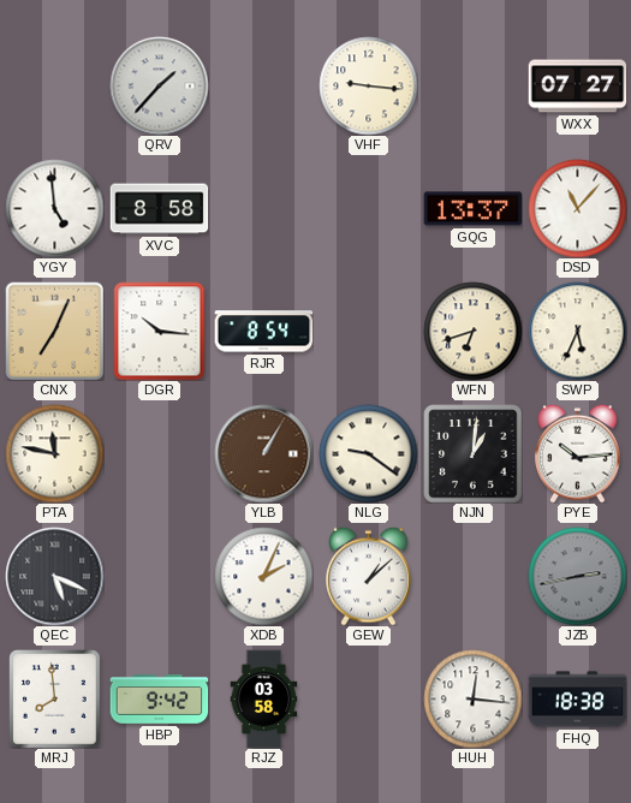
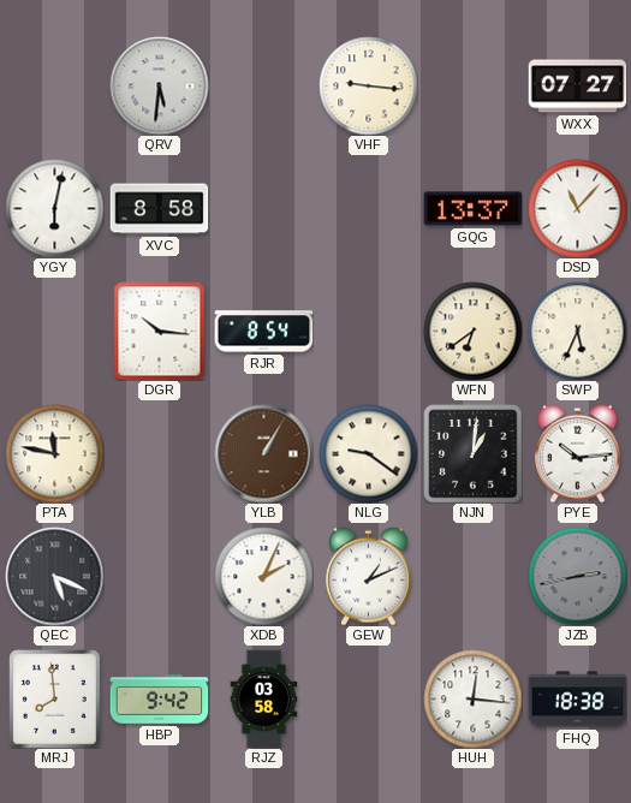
QRV: 1:37 -> 5:31 (159, 85)
YGY: 4:59 -> 6:02 (54, 208)
CNX: 7:04 -> none (54, 331)
WFN: 6:42 -> 6:39 (472, 331)
GEW: 1:08 -> 1:11 (369, 576)
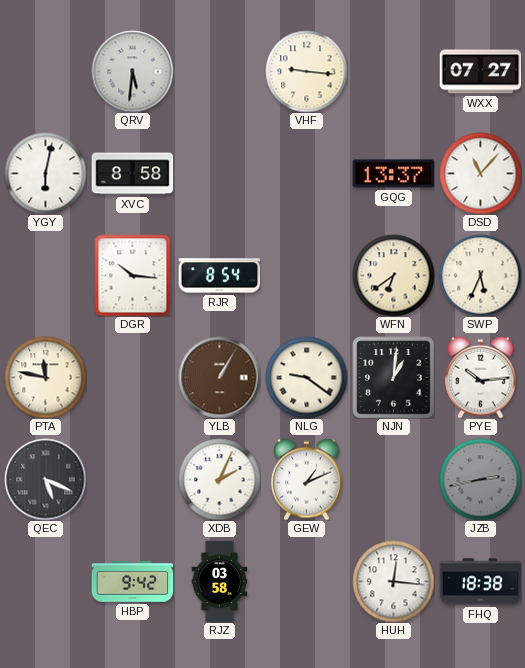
MRJ: 7:59 -> none (55, 698)
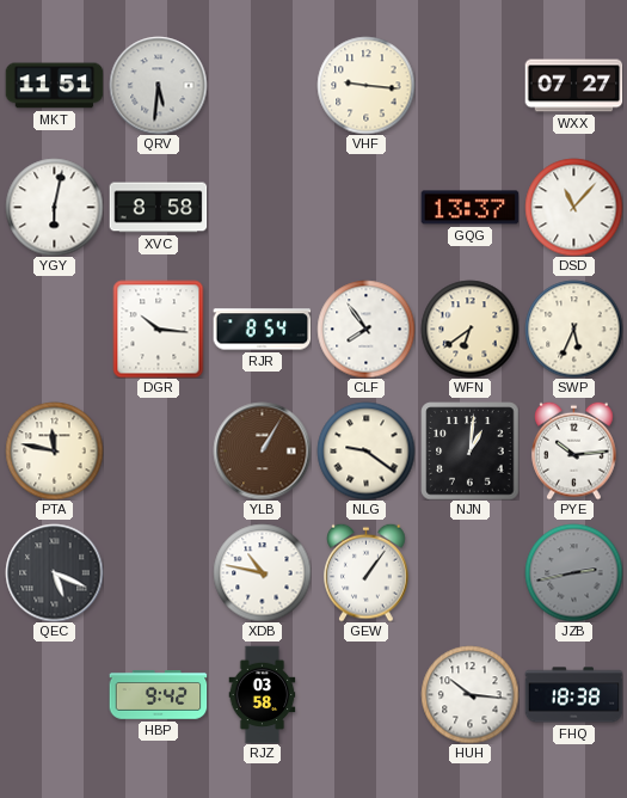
MKT: none -> 11:51 (54, 86)
CLF: none -> 7:54 (365, 329)
XDB: 2:04 -> 10:47 (262, 572)
GEW: 1:11 -> 1:06 (367, 572)
HUH: 12:16 -> 10:16 (469, 694)
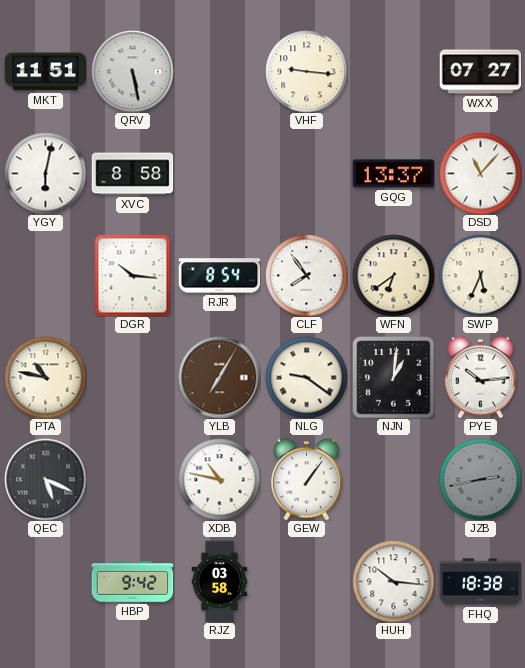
QRV: 5:31 -> 5:28 (132, 71)
PTA: 11:47 -> 10:47 (45, 377)
YLB: 1:05 -> 7:05 (219, 377)
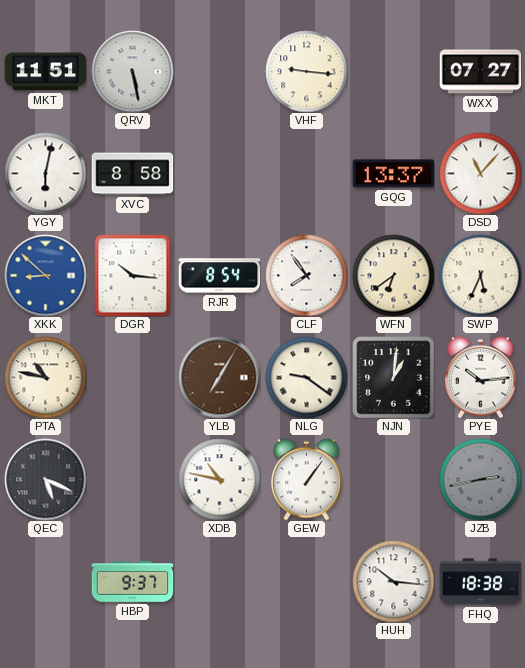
XKK: none -> 8:52 (45, 275)
HBP: 9:42 -> 9:37 (132, 582)
RJZ: 03:58 -> none (220, 581)
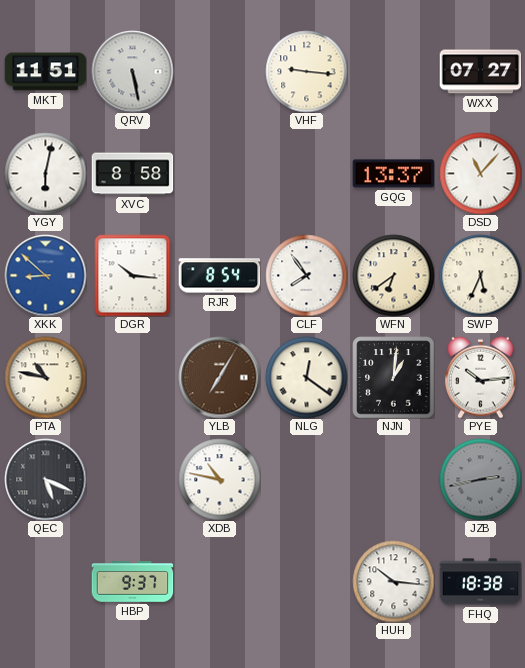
NLG: 9:21 -> 12:21 (306, 377)
GEW: 1:06 -> none (307, 479)
